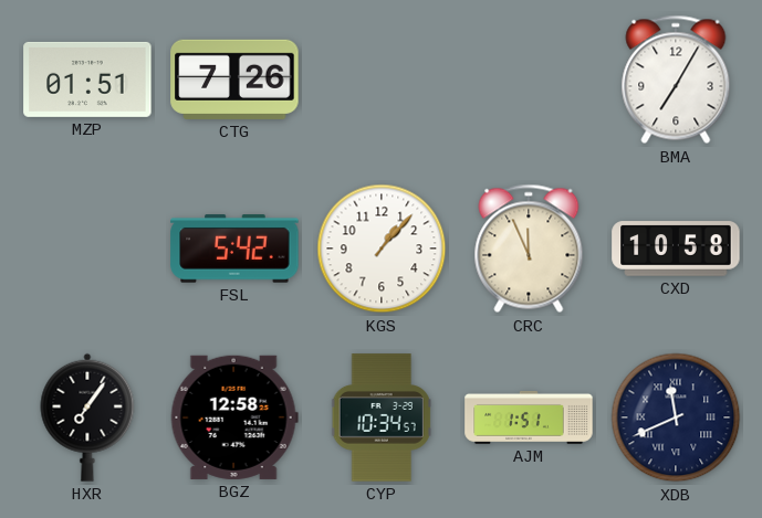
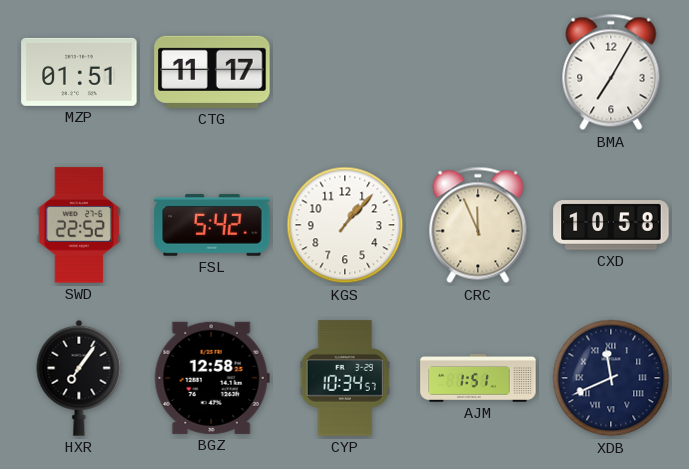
CTG: 7:26 -> 11:17 (212, 72)
SWD: none -> 22:52 (79, 225)
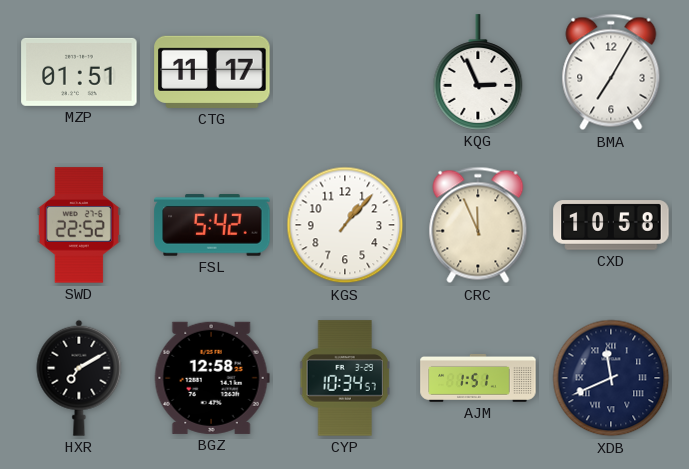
KQG: none -> 2:56 (478, 72)
HXR: 7:06 -> 7:10 (79, 378)
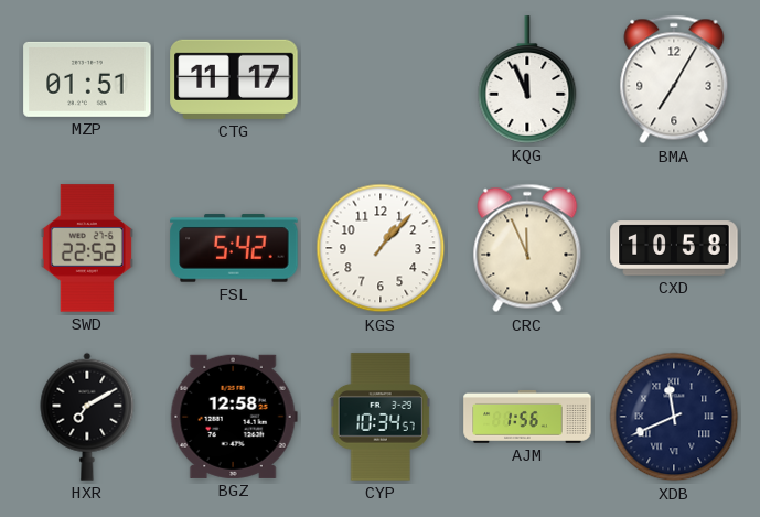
KQG: 2:56 -> 11:56 (527, 79)
AJM: 1:51 -> 1:56 (527, 417)
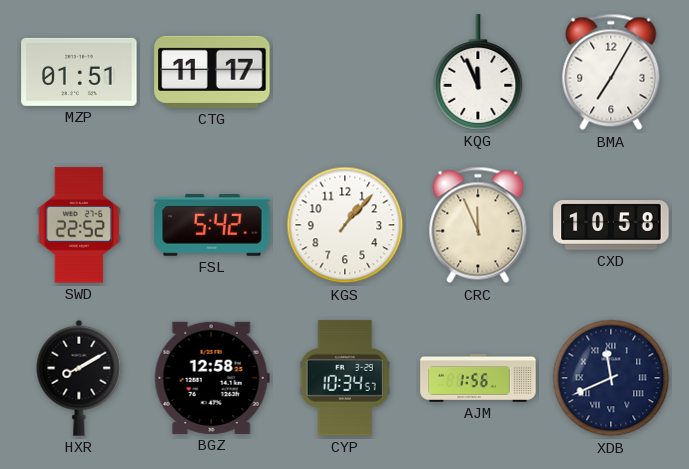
HXR: 7:10 -> 8:10 (79, 378)
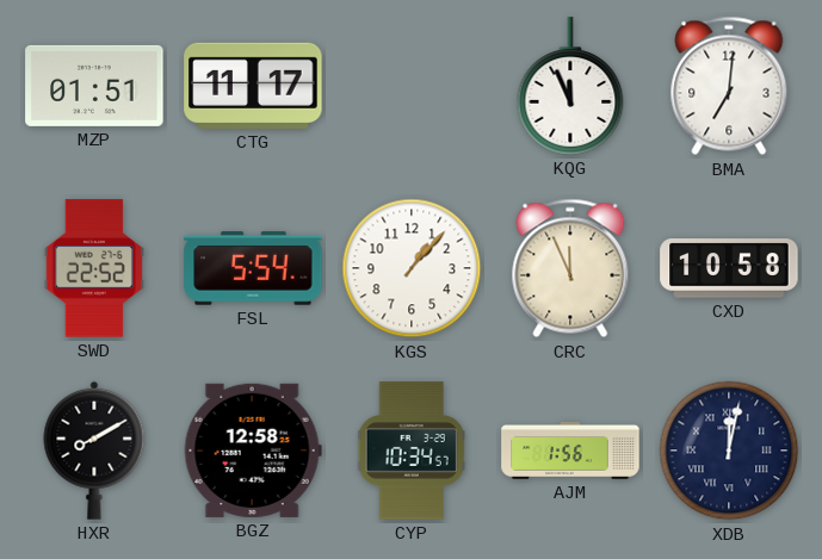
BMA: 7:05 -> 7:01 (729, 86)
FSL: 5:42 -> 5:54 (253, 268)
XDB: 11:41 -> 12:02 (729, 451)
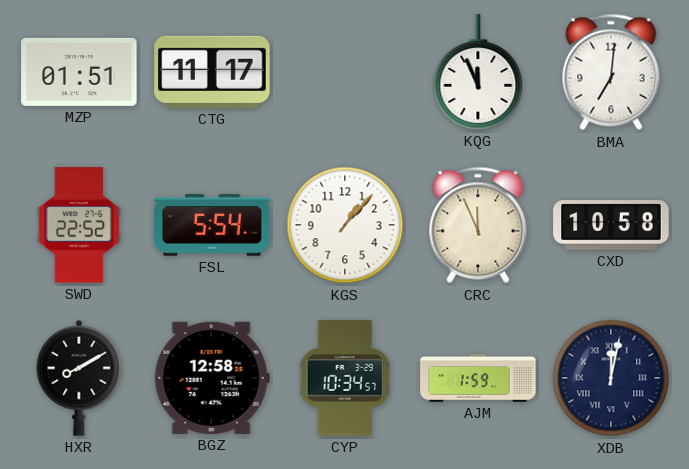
AJM: 1:56 -> 1:59 (478, 378)
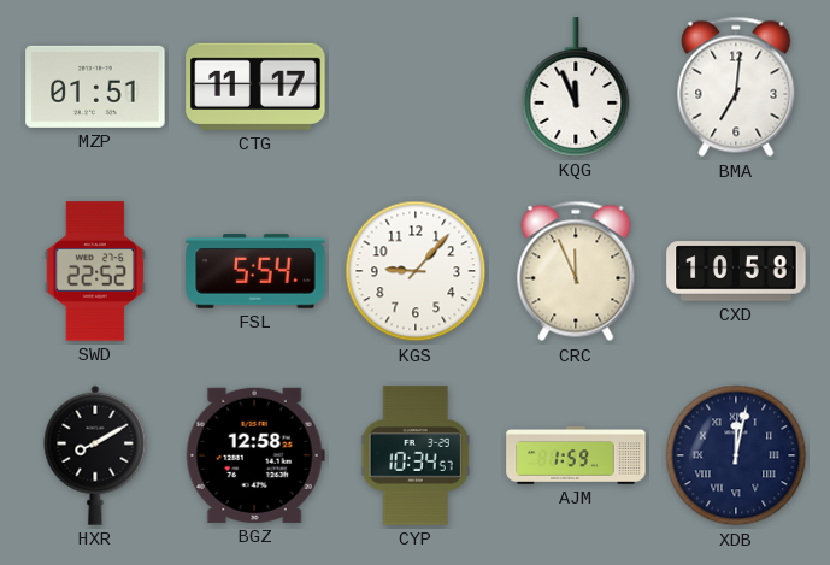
KGS: 1:07 -> 9:07 (416, 271)
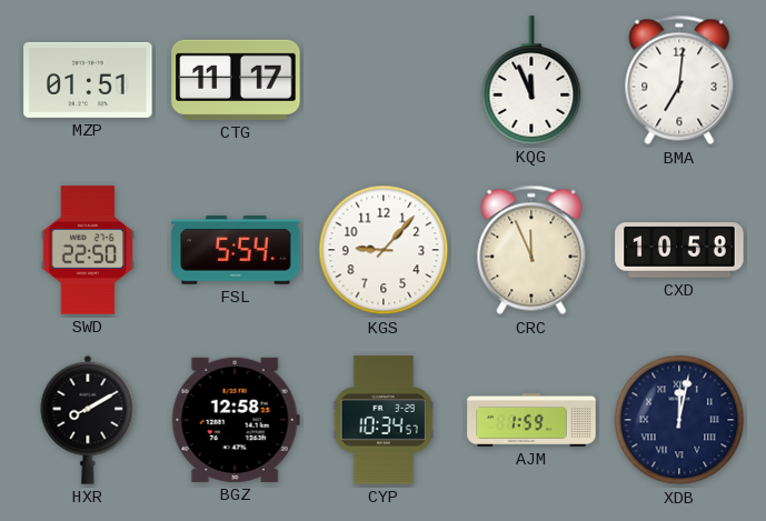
SWD: 22:52 -> 22:50 (88, 250)
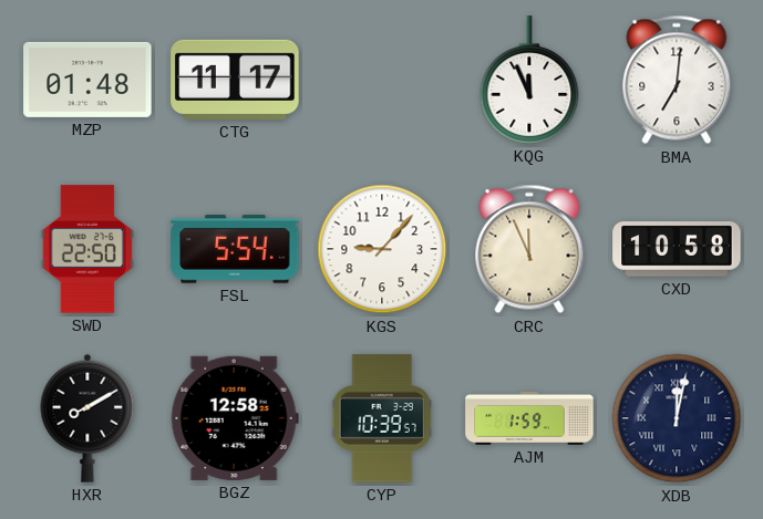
MZP: 01:51 -> 01:48 (87, 80)
CYP: 10:34 -> 10:39 (382, 418)
